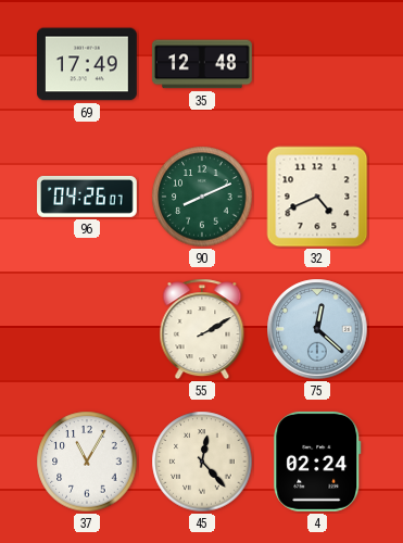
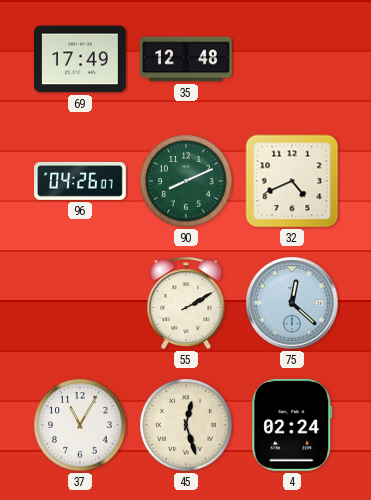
45: 12:23 -> 12:27 (186, 425)
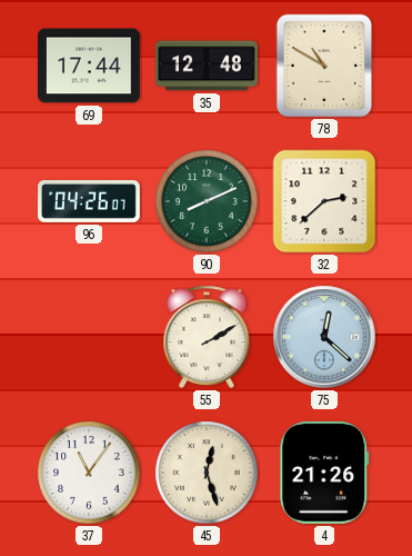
69: 17:49 -> 17:44 (89, 66)
78: none -> 10:50 (324, 66)
32: 4:41 -> 2:38 (324, 201)
37: 11:05 -> 11:06 (89, 473)
4: 02:24 -> 21:26 (324, 473)
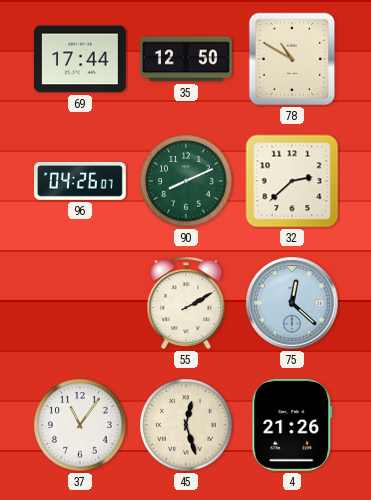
35: 12:48 -> 12:50 (186, 59)
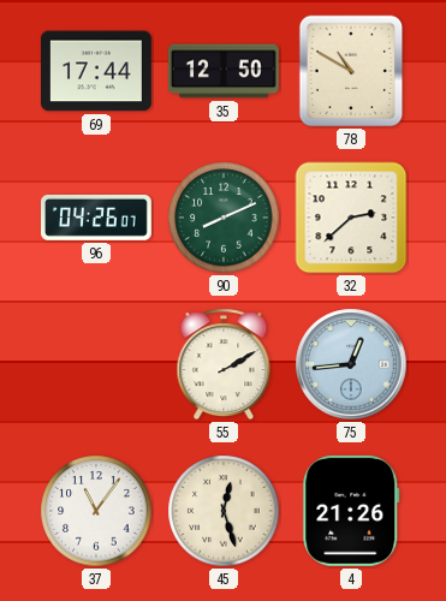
75: 12:22 -> 12:44 (351, 364)
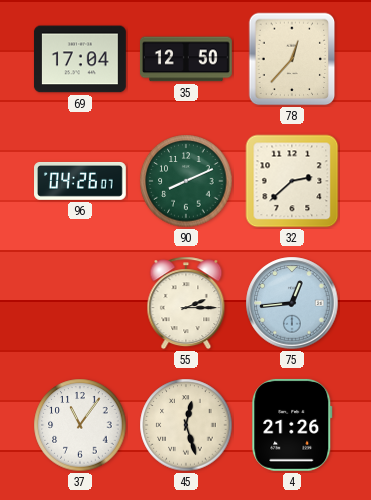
69: 17:44 -> 17:04 (80, 59)
78: 10:50 -> 12:37 (292, 59)
55: 2:10 -> 2:15 (186, 303)
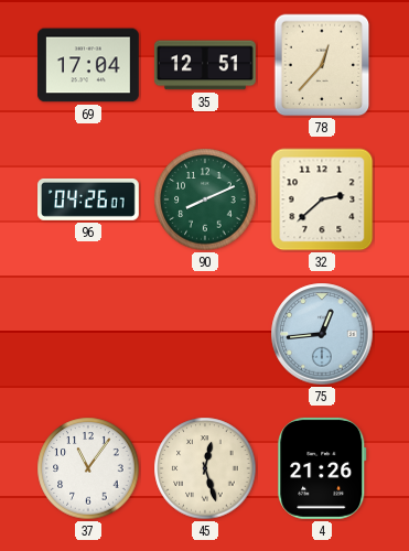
35: 12:50 -> 12:51 (205, 65)
55: 2:15 -> none (186, 303)
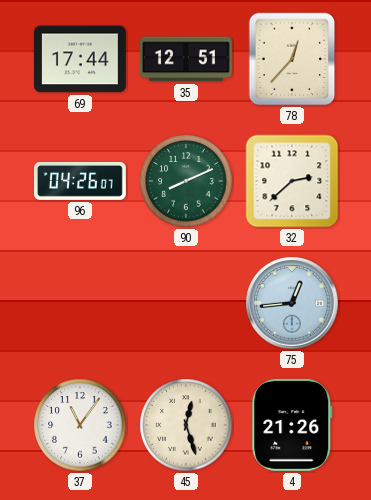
69: 17:04 -> 17:44 (80, 59)
